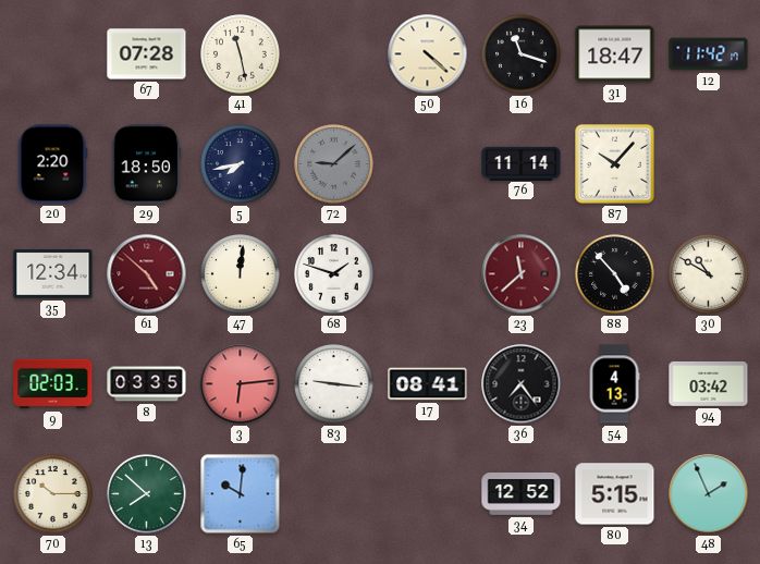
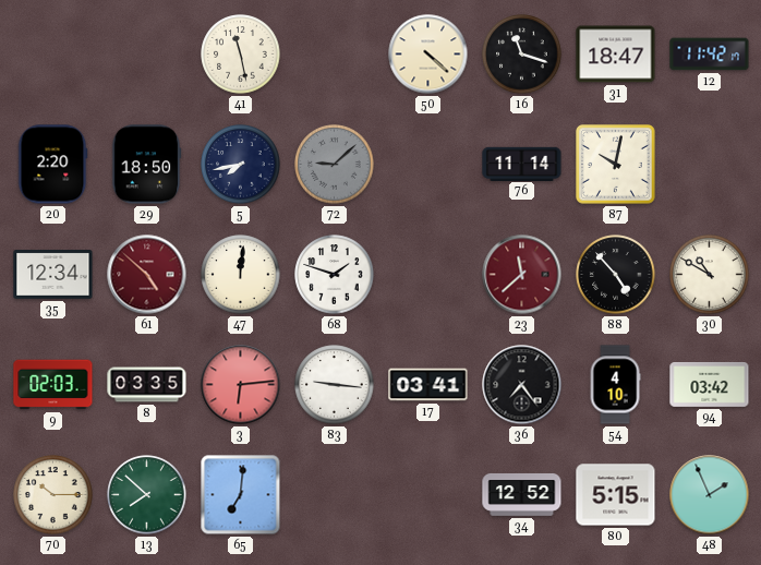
67: 07:28 -> none (147, 54)
87: 10:07 -> 10:02 (616, 165)
17: 08:41 -> 03:41 (428, 385)
54: 4:13 -> 4:10 (615, 385)
65: 10:01 -> 7:01 (241, 495)
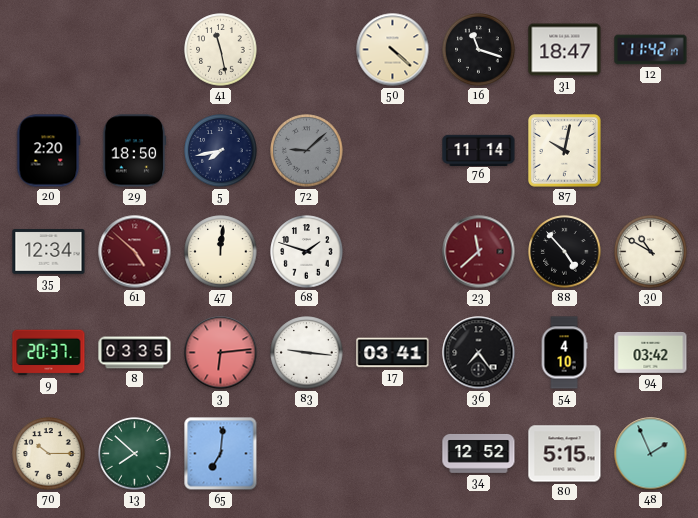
9: 02:03 -> 20:37 (49, 353)
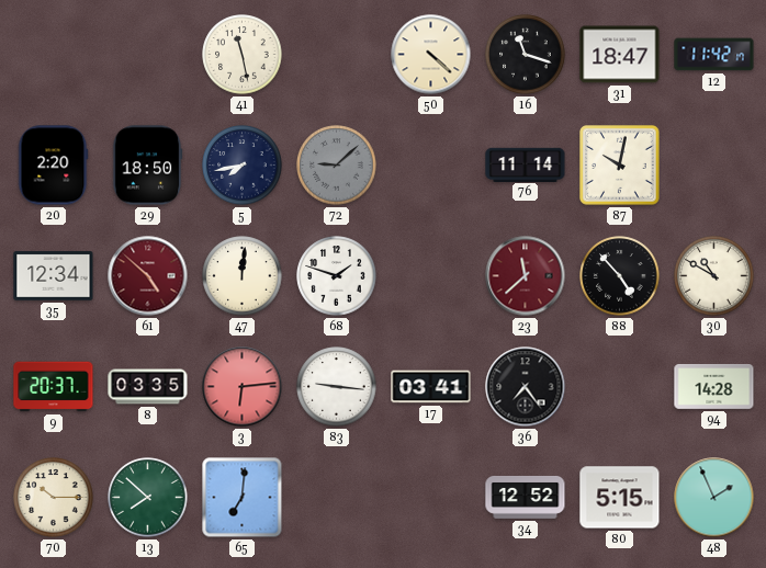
54: 4:10 -> none (564, 353)
94: 03:42 -> 14:28 (714, 387)
